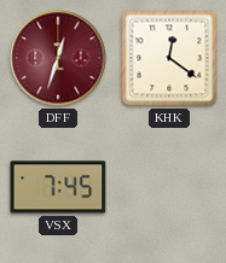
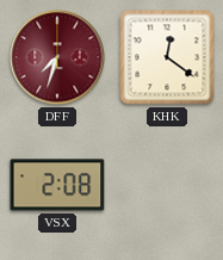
DFF: 12:33 -> 7:33 (57, 57)
VSX: 7:45 -> 2:08 (57, 185)
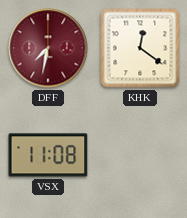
DFF: 7:33 -> 7:32 (48, 48)
VSX: 2:08 -> 11:08 (48, 155)
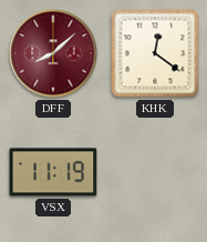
DFF: 7:32 -> 8:08 (53, 53)
VSX: 11:08 -> 11:19 (53, 172)
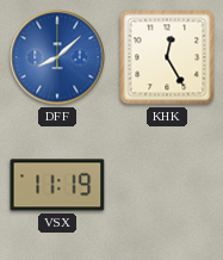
DFF dial: burgundy -> blue (57, 57)
KHK: 12:21 -> 12:25 (167, 57)
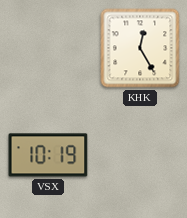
DFF: 8:08 -> none (57, 57)
VSX: 11:19 -> 10:19 (48, 155)
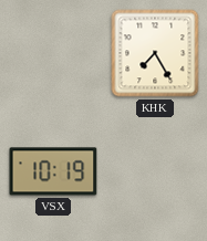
KHK: 12:25 -> 7:25 (155, 53)
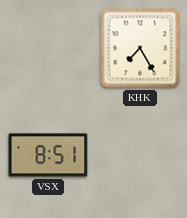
VSX: 10:19 -> 8:51 (48, 155)
